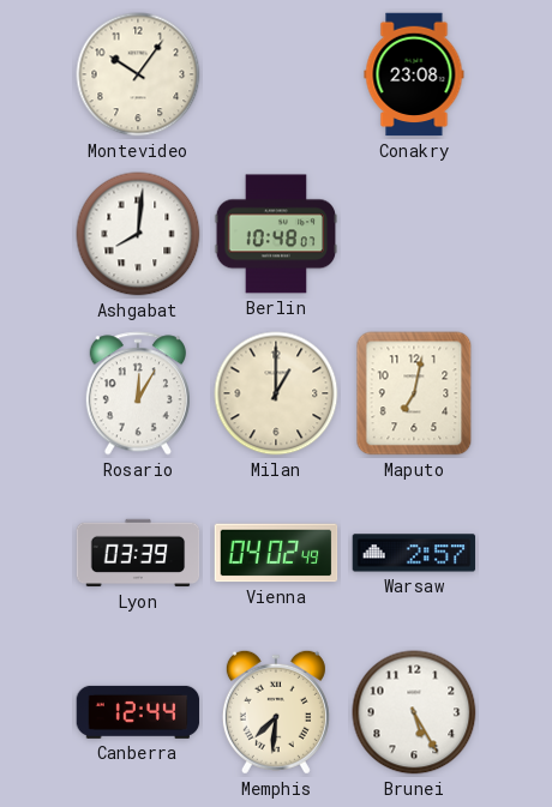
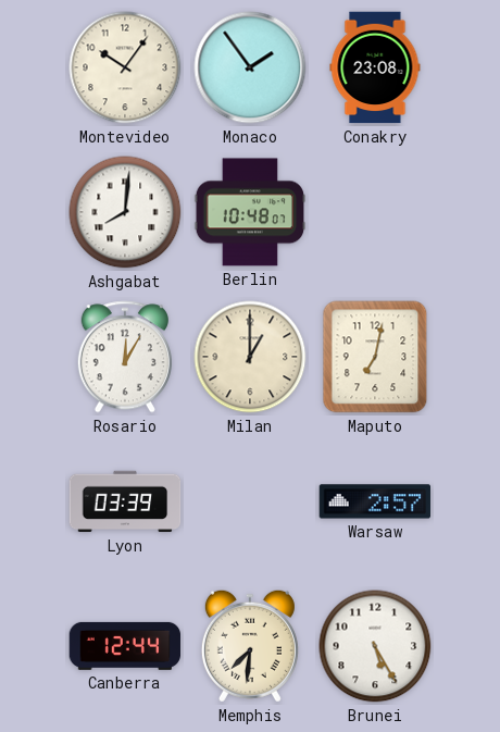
Monaco: none -> 1:54 (250, 67)
Vienna: 04:02 -> none (276, 553)
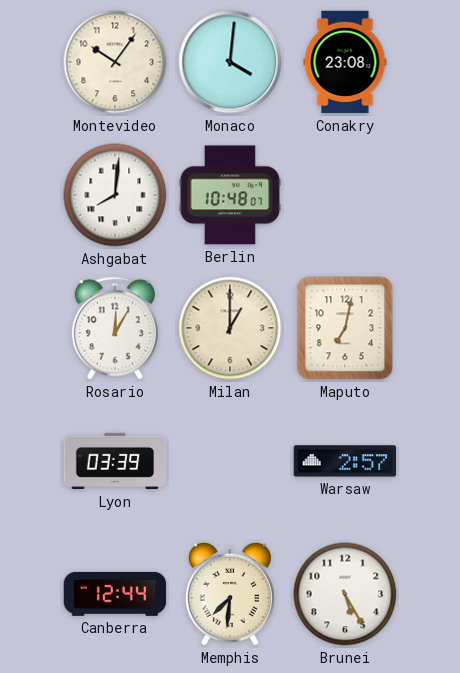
Monaco: 1:54 -> 4:01 (230, 62)
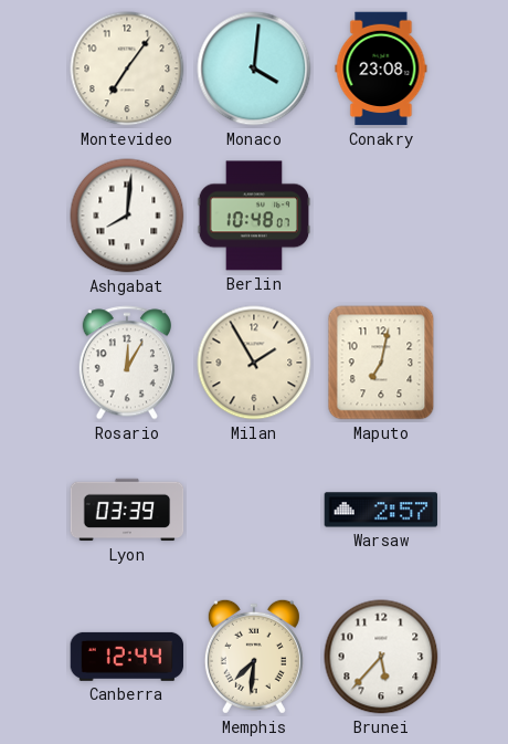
Montevideo: 10:06 -> 7:06 (127, 69)
Milan: 1:00 -> 1:55 (254, 363)
Brunei: 5:25 -> 5:37 (381, 657)
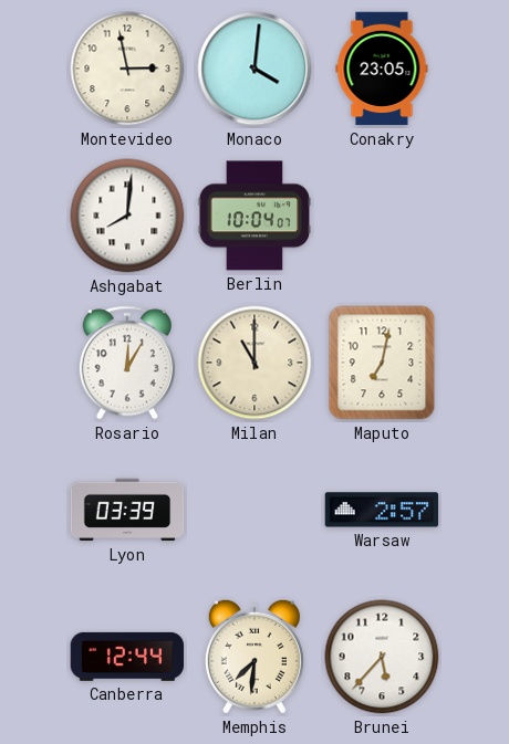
Montevideo: 7:06 -> 2:58 (127, 69)
Conakry: 23:08 -> 23:05 (382, 69)
Berlin: 10:48 -> 10:04 (254, 216)
Milan: 1:55 -> 11:00 (254, 363)
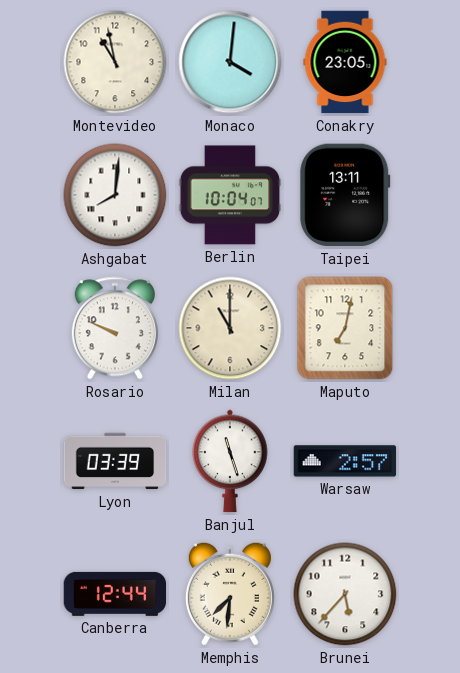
Montevideo: 2:58 -> 10:58 (115, 62)
Taipei: none -> 13:11 (345, 195)
Rosario: 12:05 -> 9:49 (115, 328)
Banjul: none -> 11:27 (230, 461)
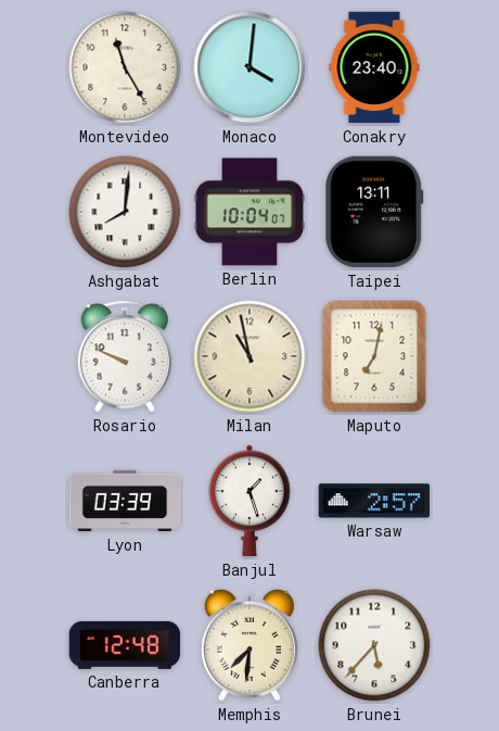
Montevideo: 10:58 -> 11:25 (125, 67)
Conakry: 23:05 -> 23:40 (374, 67)
Milan: 11:00 -> 10:58 (250, 356)
Banjul: 11:27 -> 1:27 (250, 501)
Canberra: 12:44 -> 12:48 (125, 645)
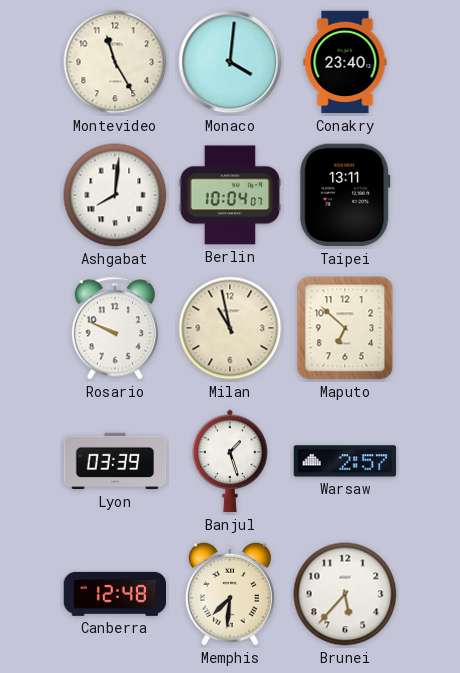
Maputo: 7:02 -> 6:52 (345, 328)
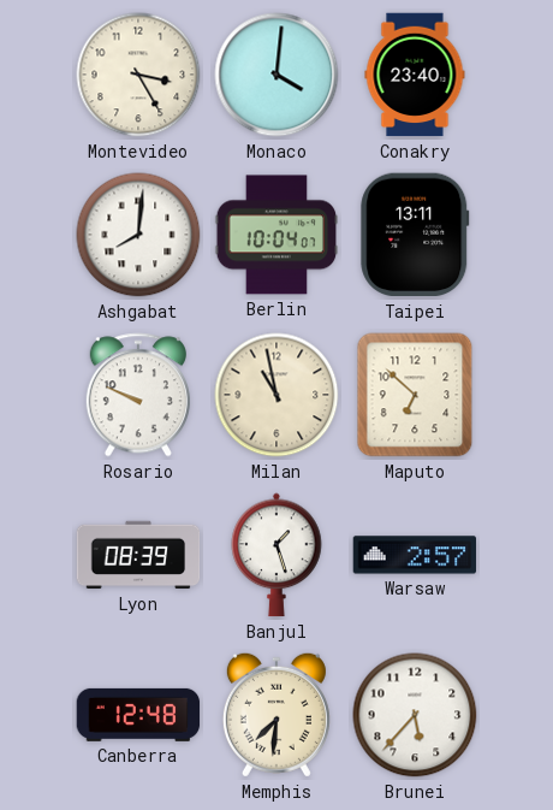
Montevideo: 11:25 -> 3:25 (138, 75)
Lyon: 03:39 -> 08:39 (138, 555)
